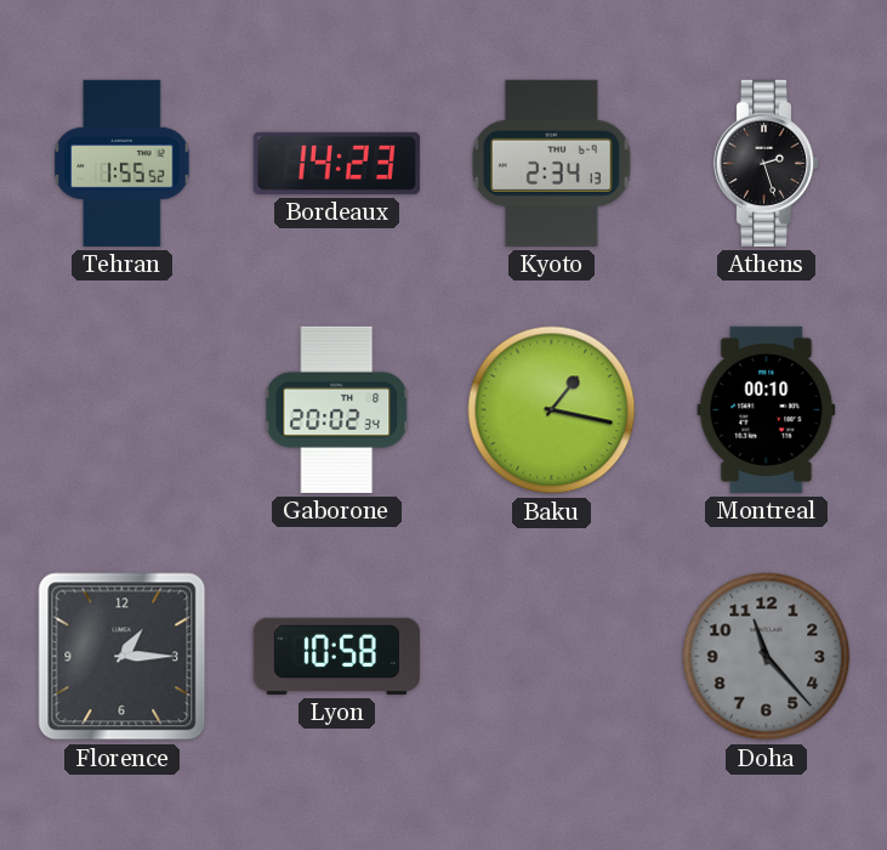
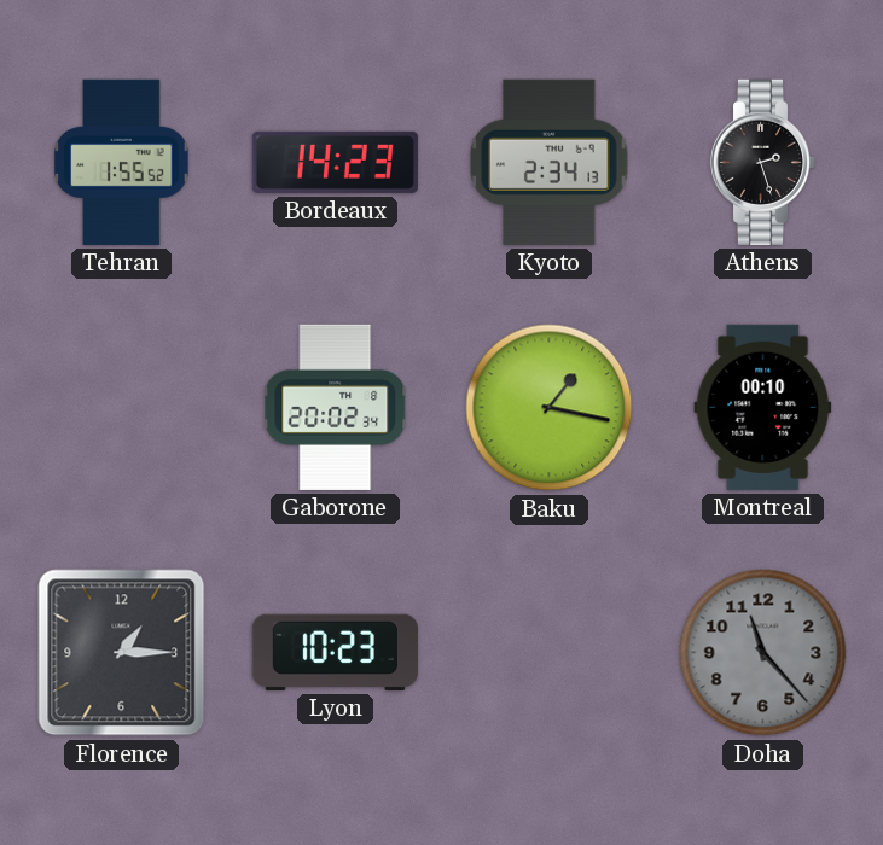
Lyon: 10:58 -> 10:23 (335, 652)
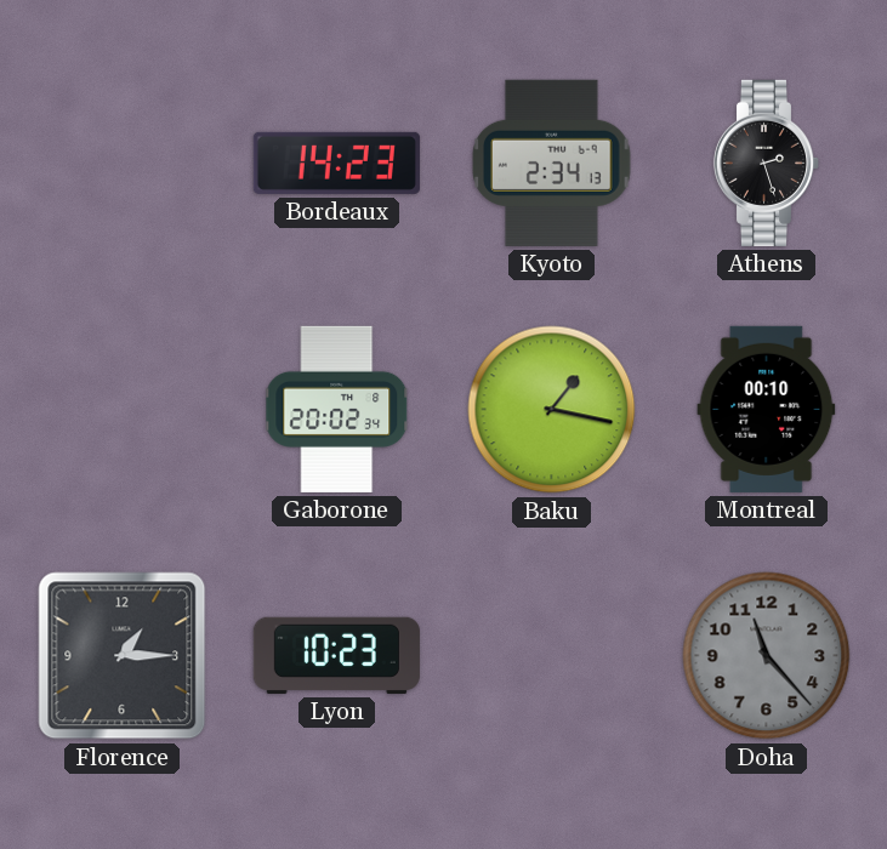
Tehran: 1:55 -> none (122, 162)
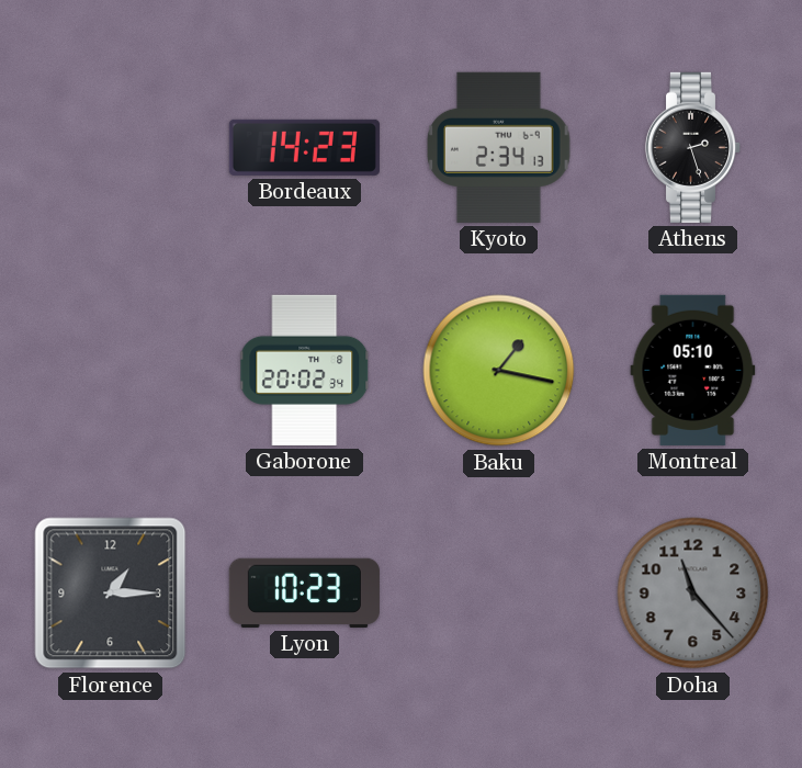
Montreal: 00:10 -> 05:10 (693, 370)
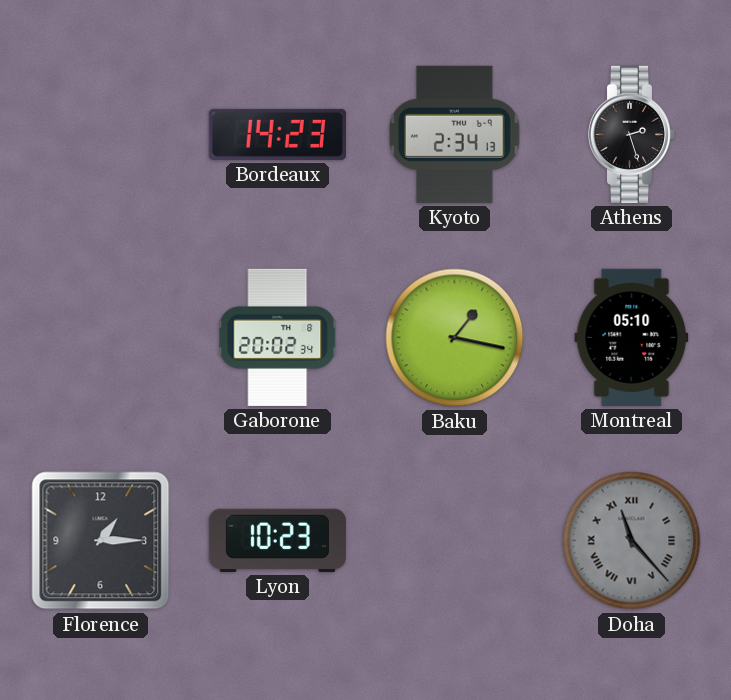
Doha numerals: Arabic -> Roman (632, 541)
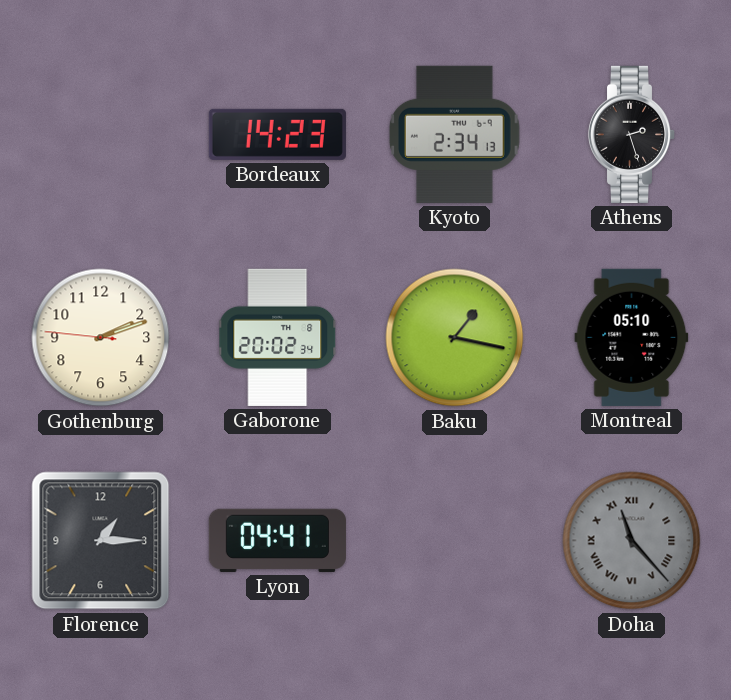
Gothenburg: none -> 2:11 (101, 338)
Lyon: 10:23 -> 04:41 (277, 540)
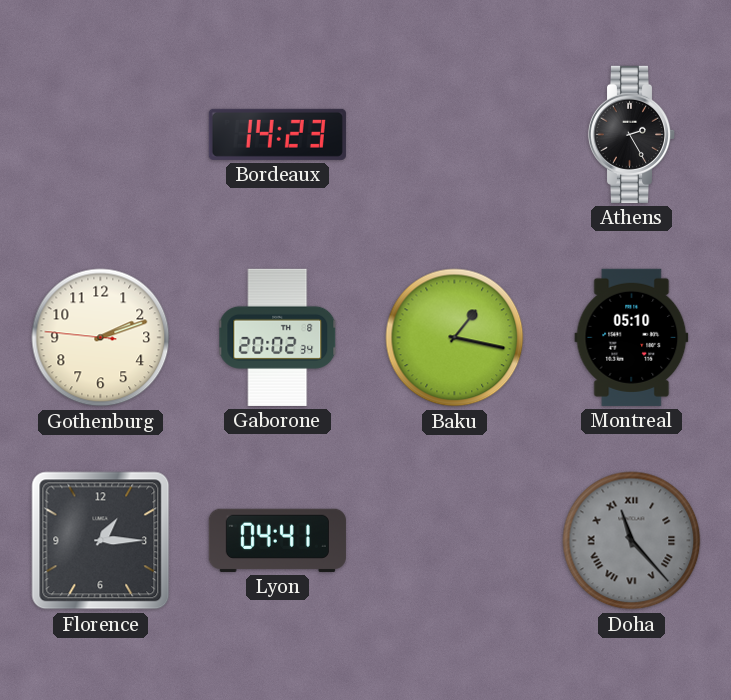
Kyoto: 2:34 -> none (455, 134)
Athens: 2:27 -> 2:25 (632, 134)
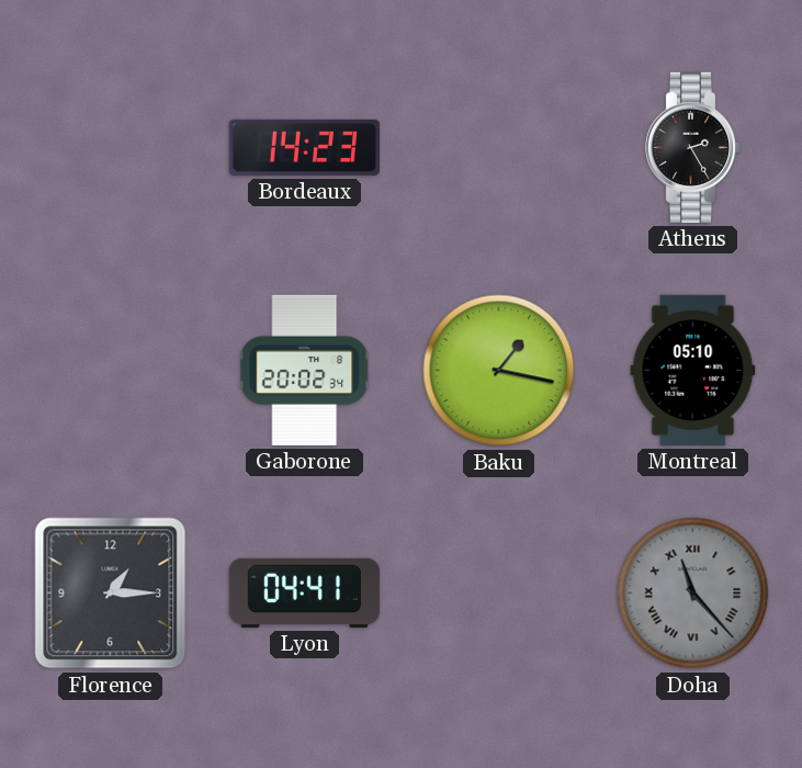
Gothenburg: 2:11 -> none (101, 338)
